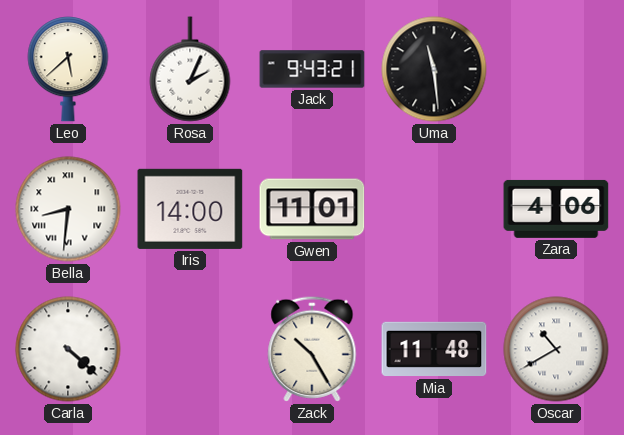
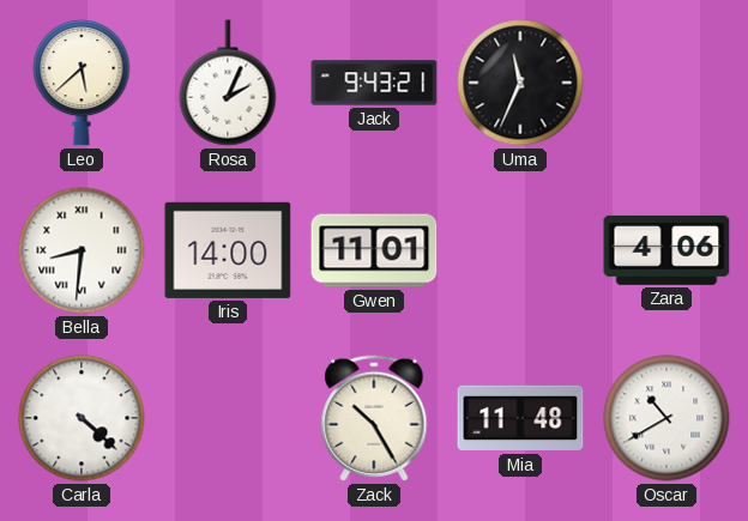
Uma: 11:29 -> 11:34 (520, 83)
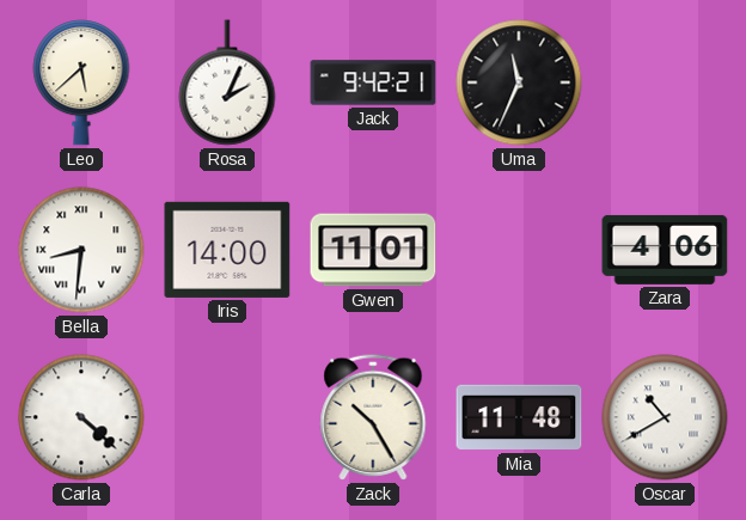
Jack: 9:43 -> 9:42 (373, 82)
